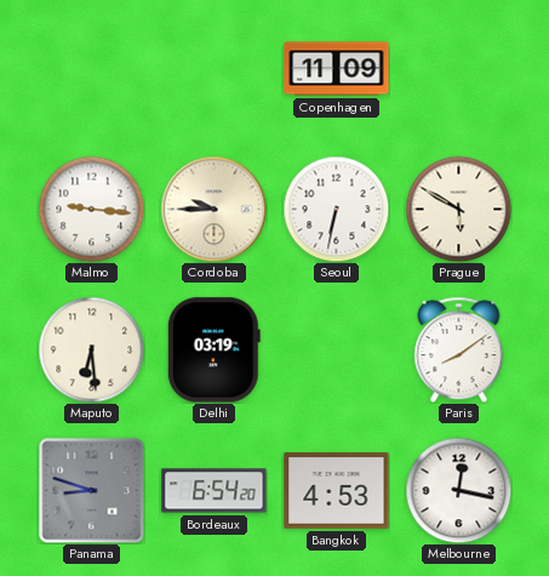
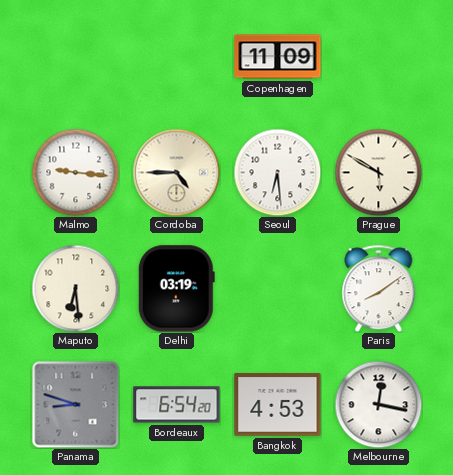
Cordoba: 9:45 -> 4:45 (176, 172)
Seoul: 6:32 -> 6:29 (277, 172)
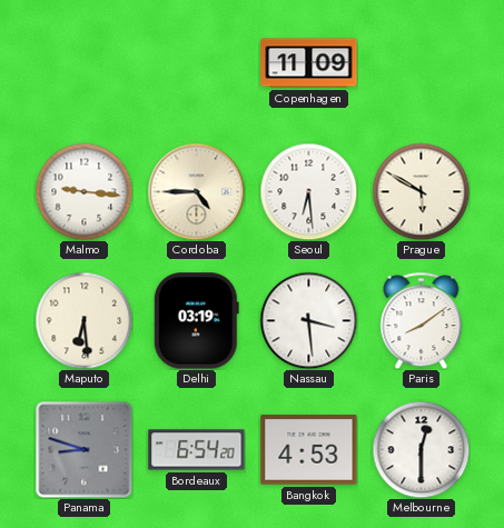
Nassau: none -> 3:29 (308, 320)
Melbourne: 12:17 -> 12:30 (421, 449)
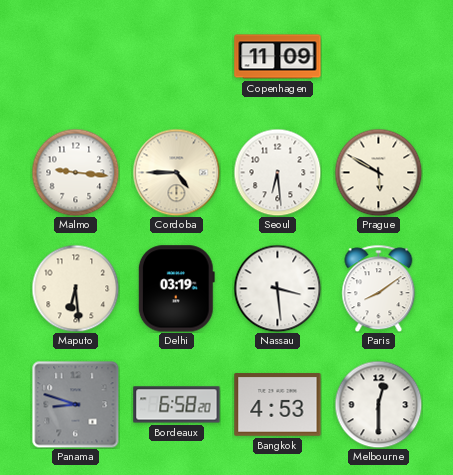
Bordeaux: 6:54 -> 6:58 (177, 405)
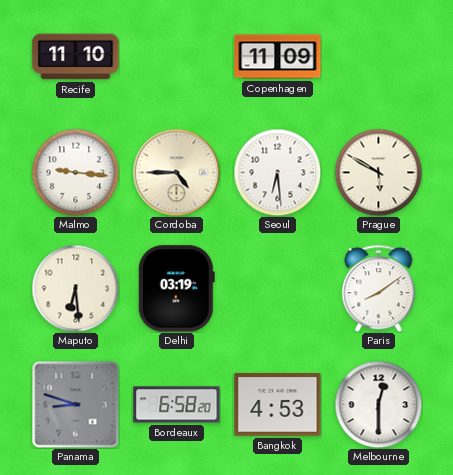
Recife: none -> 11:10 (76, 57)
Nassau: 3:29 -> none (277, 288)
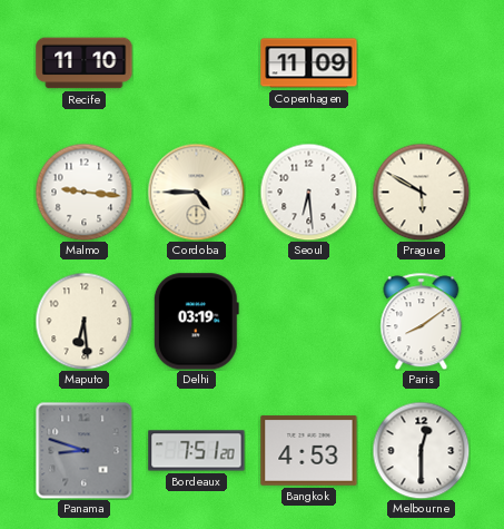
Bordeaux: 6:58 -> 7:51 (197, 451)
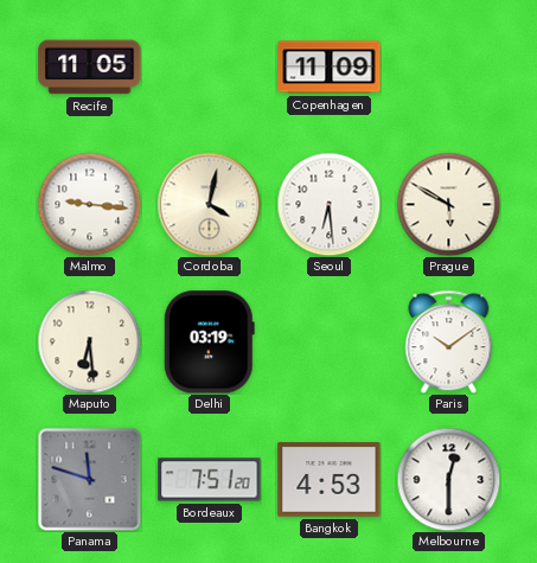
Recife: 11:10 -> 11:05 (90, 68)
Cordoba: 4:45 -> 4:02 (209, 204)
Paris: 8:09 -> 10:09 (449, 341)
Panama: 8:48 -> 11:48 (89, 479)
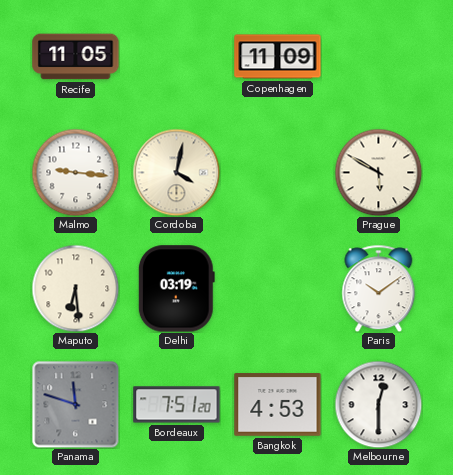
Seoul: 6:29 -> none (328, 204)
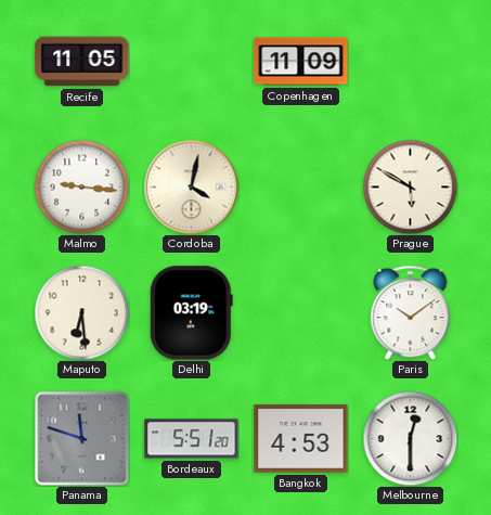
Bordeaux: 7:51 -> 5:51 (192, 439)
